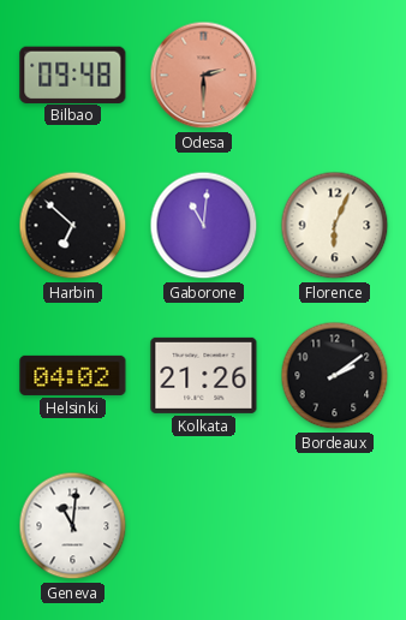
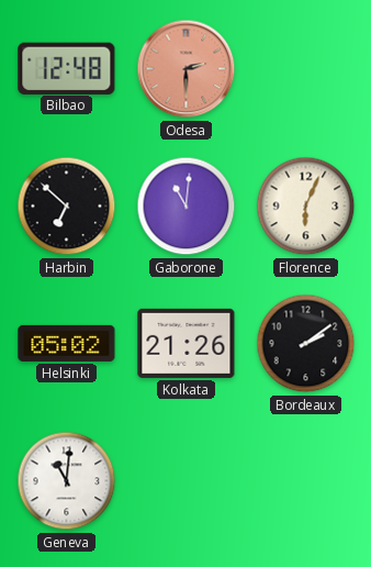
Bilbao: 09:48 -> 12:48 (67, 68)
Helsinki: 04:02 -> 05:02 (67, 343)
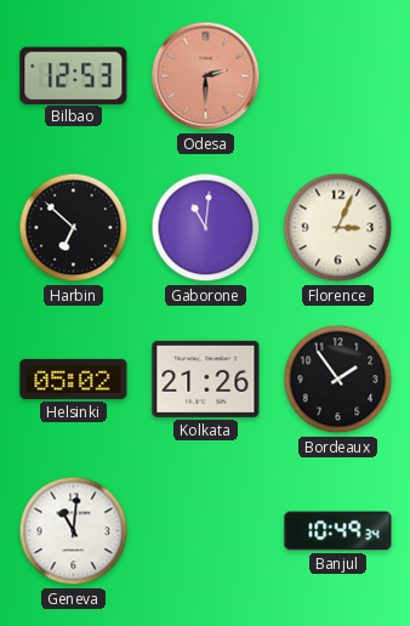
Bilbao: 12:48 -> 12:53 (74, 75)
Florence: 6:04 -> 3:04 (338, 228)
Bordeaux: 2:09 -> 1:54 (338, 380)
Banjul: none -> 10:49 (338, 531)
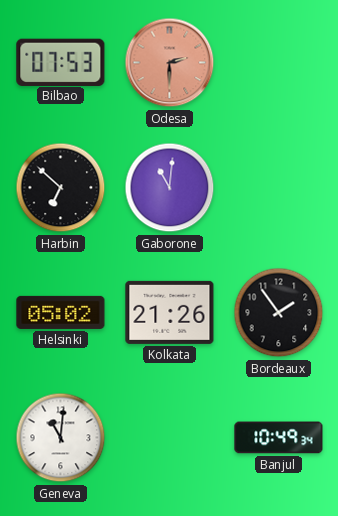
Bilbao: 12:53 -> 07:53 (61, 62)
Florence: 3:04 -> none (338, 228)
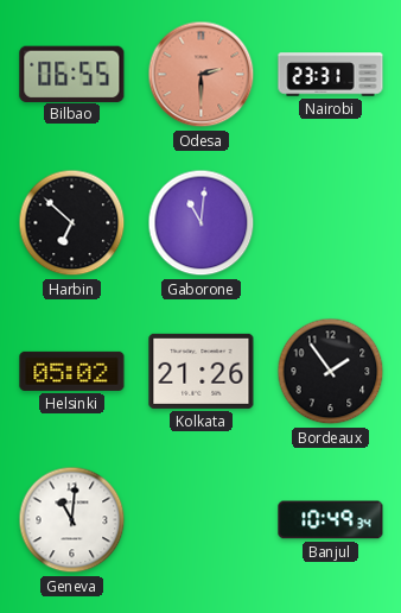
Bilbao: 07:53 -> 06:55 (72, 74)
Nairobi: none -> 23:31 (331, 75)
